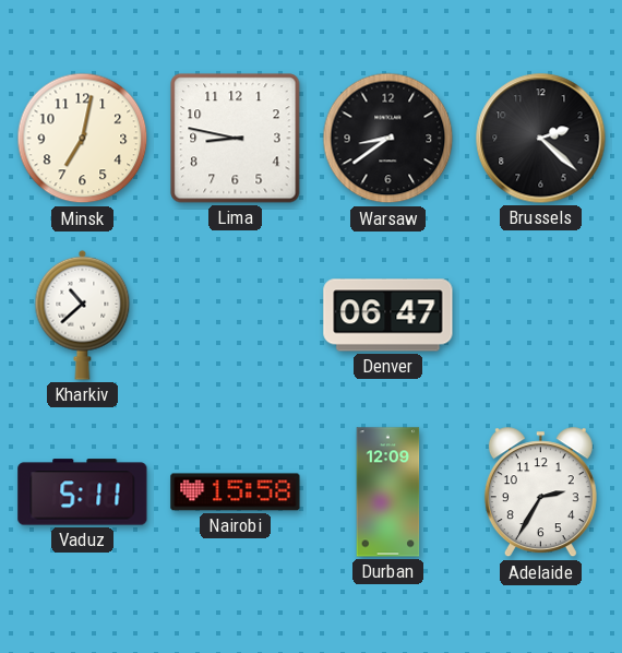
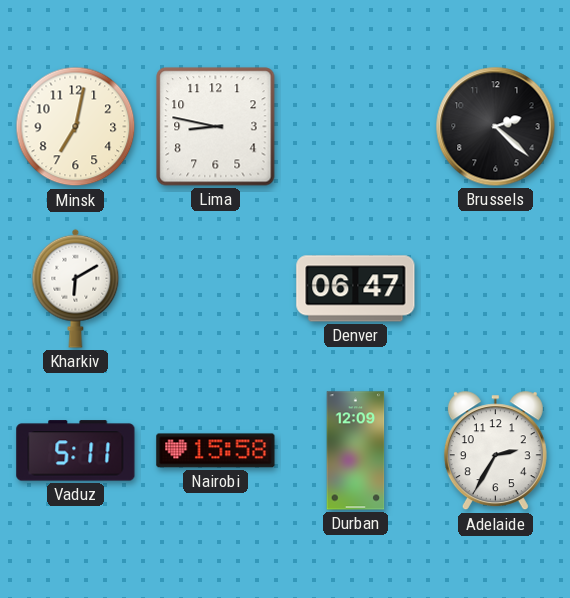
Warsaw: 8:39 -> none (388, 139)
Kharkiv: 10:38 -> 6:10 (76, 288)
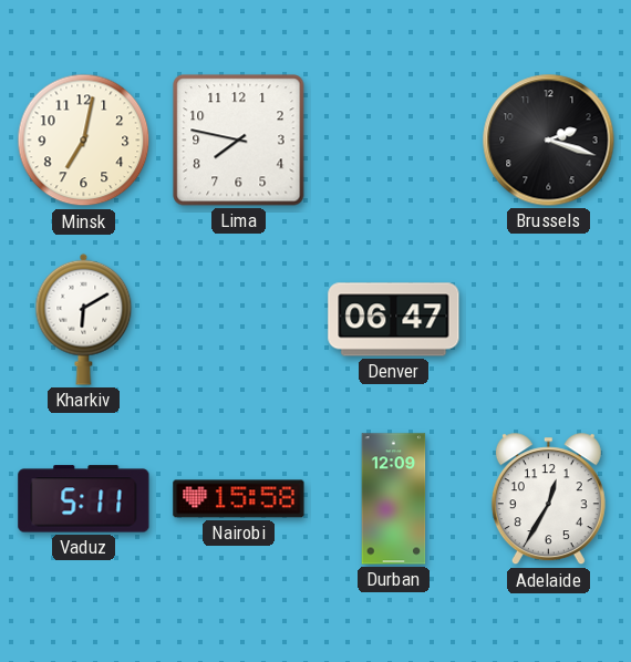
Lima: 8:47 -> 7:47 (239, 141)
Brussels: 2:22 -> 2:18 (549, 141)
Adelaide: 2:35 -> 12:35 (548, 499)
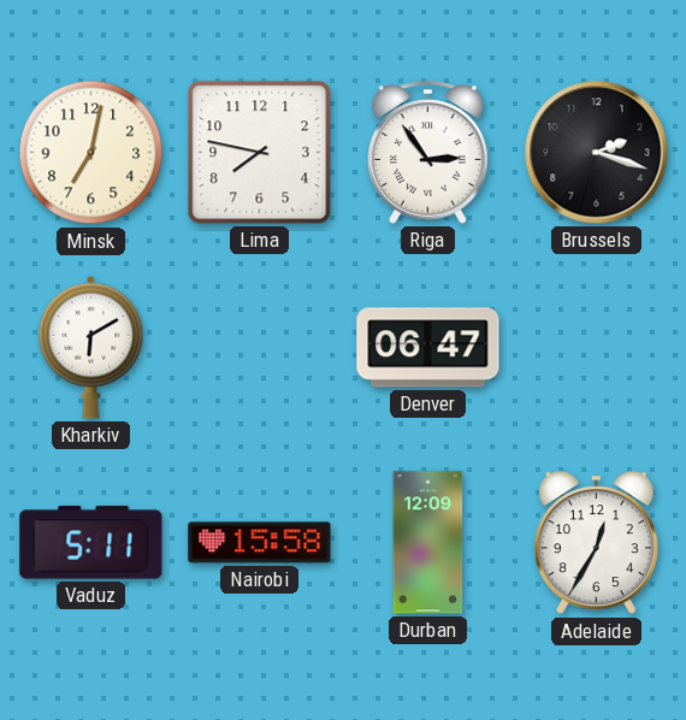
Riga: none -> 2:54 (428, 153)
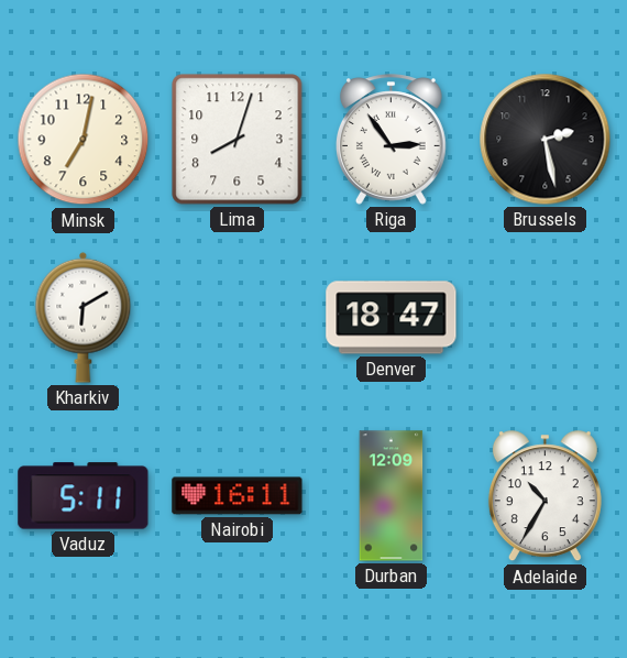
Lima: 7:47 -> 8:03 (238, 140)
Brussels: 2:18 -> 2:28 (546, 140)
Denver: 06:47 -> 18:47 (392, 318)
Nairobi: 15:58 -> 16:11 (238, 496)
Adelaide: 12:35 -> 10:35 (544, 496)
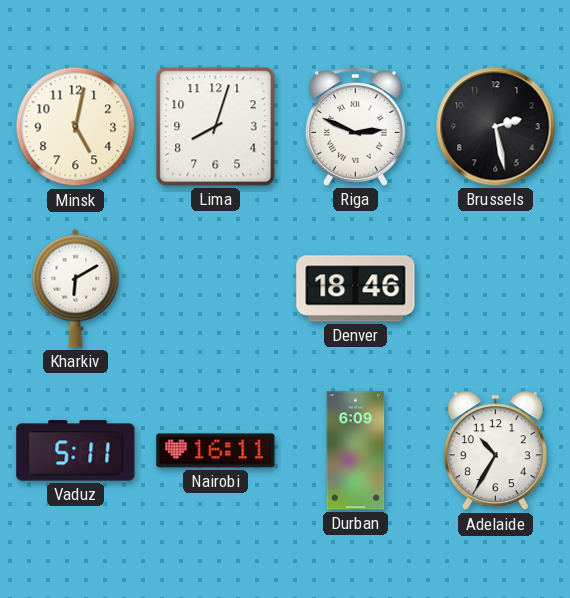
Minsk: 7:02 -> 5:02 (76, 127)
Riga: 2:54 -> 2:49 (356, 127)
Denver: 18:47 -> 18:46 (356, 289)
Durban: 12:09 -> 6:09 (356, 451)
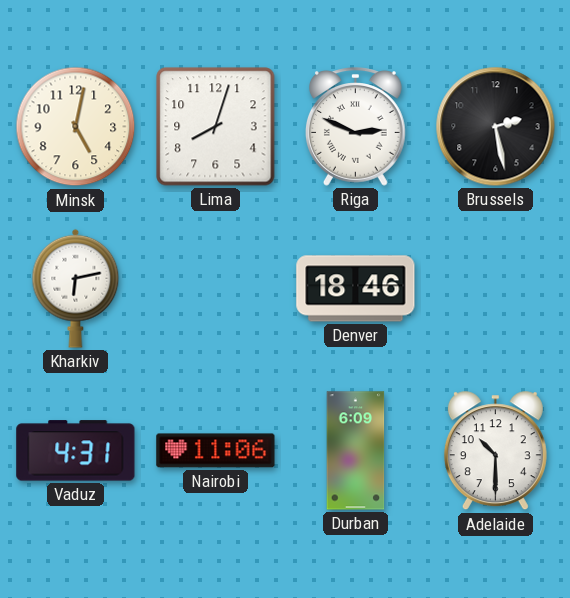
Kharkiv: 6:10 -> 6:13 (76, 288)
Vaduz: 5:11 -> 4:31 (76, 451)
Nairobi: 16:11 -> 11:06 (216, 451)
Adelaide: 10:35 -> 10:30 (495, 451)
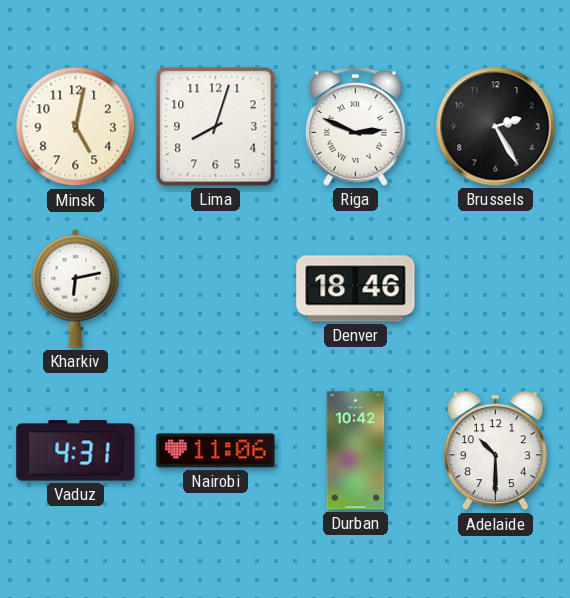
Brussels: 2:28 -> 2:25 (496, 127)
Durban: 6:09 -> 10:42 (356, 451)
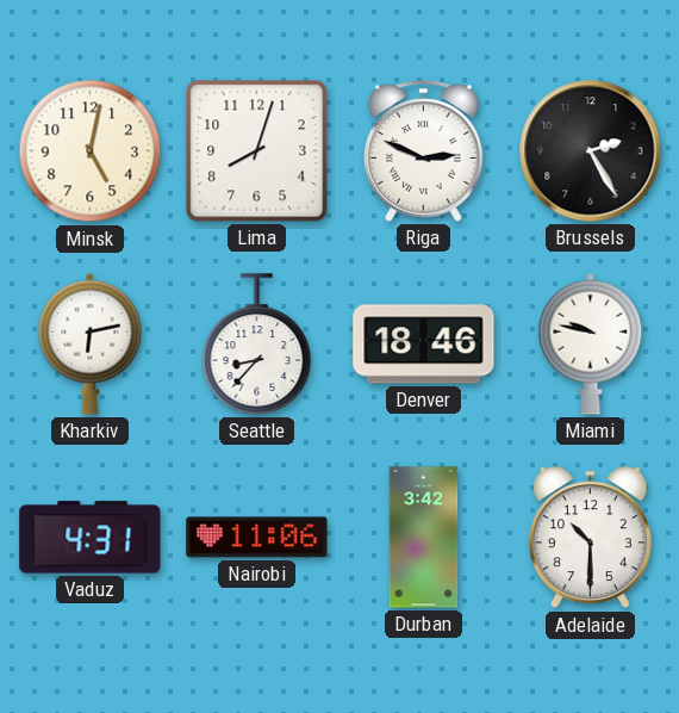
Seattle: none -> 8:37 (257, 345)
Miami: none -> 9:47 (591, 343)
Durban: 10:42 -> 3:42 (424, 538)
